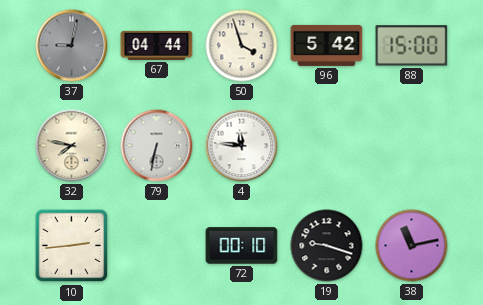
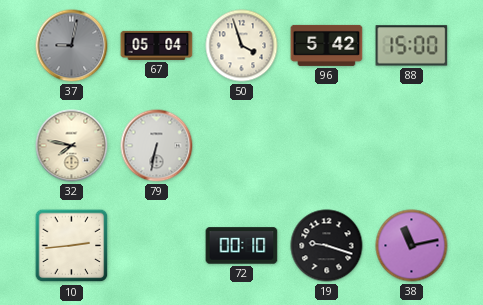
67: 04:44 -> 05:04 (157, 45)
4: 11:46 -> none (242, 146)
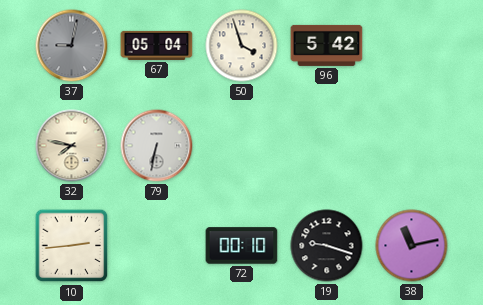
88: 15:00 -> none (412, 46)
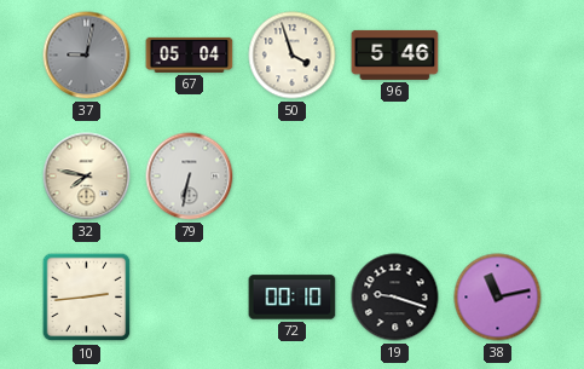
96: 5:42 -> 5:46 (395, 54)
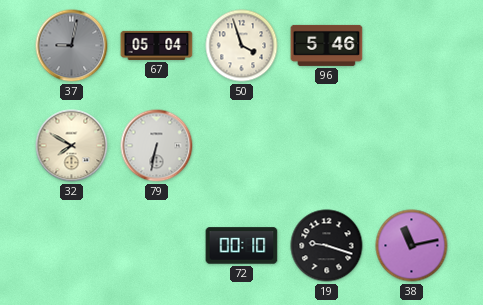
32: 7:47 -> 7:50 (72, 146)
10: 2:44 -> none (87, 298)
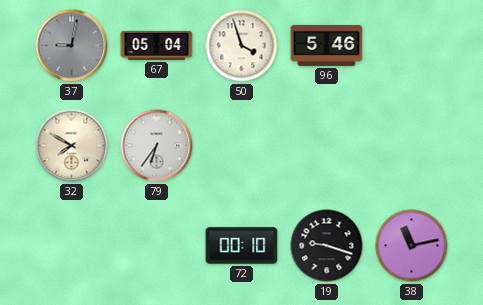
79: 6:32 -> 6:36 (157, 146)
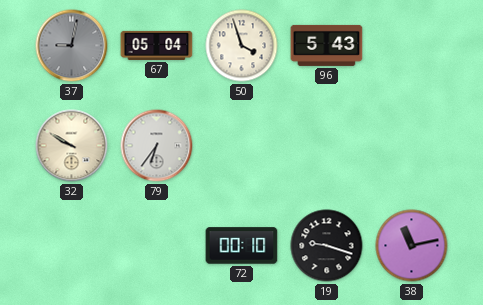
96: 5:46 -> 5:43 (327, 45)
32: 7:50 -> 9:50 (72, 146)
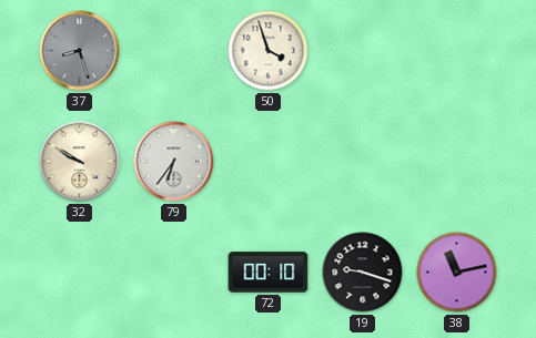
37: 9:02 -> 8:27 (80, 51)
67: 05:04 -> none (157, 45)
96: 5:43 -> none (327, 45)
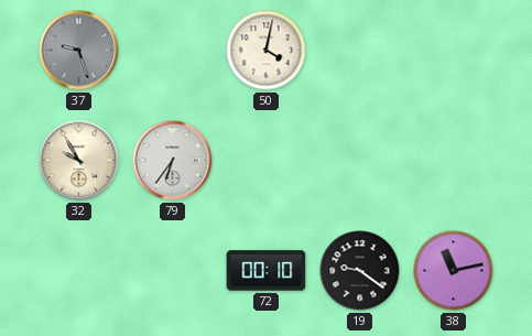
37: 8:27 -> 9:27 (79, 51)
50: 3:57 -> 4:02 (267, 51)
32: 9:50 -> 9:55 (79, 161)
19: 9:18 -> 9:21 (360, 271)
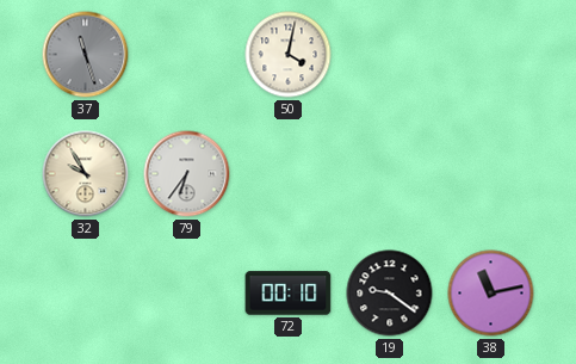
37: 9:27 -> 11:27 (86, 55)
